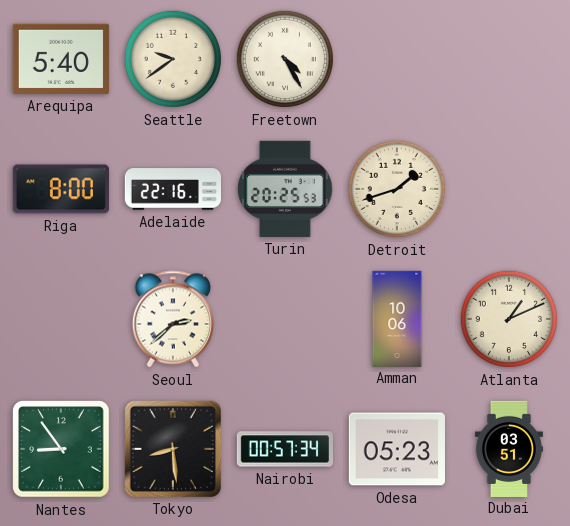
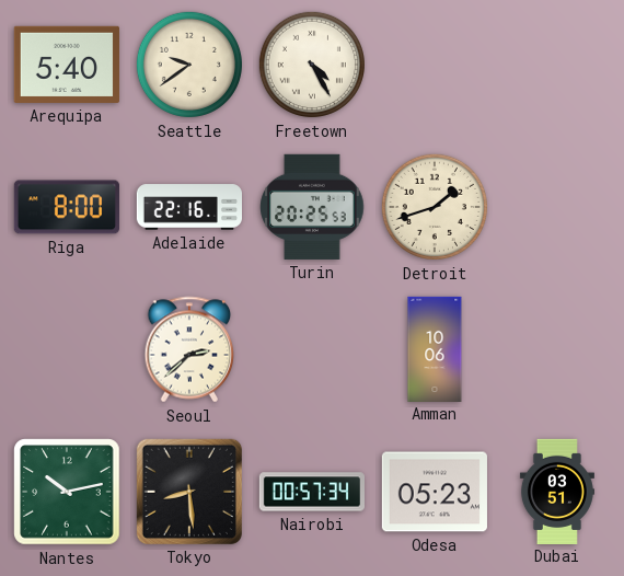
Atlanta: 1:11 -> none (509, 319)
Nantes: 8:54 -> 10:13 (67, 492)
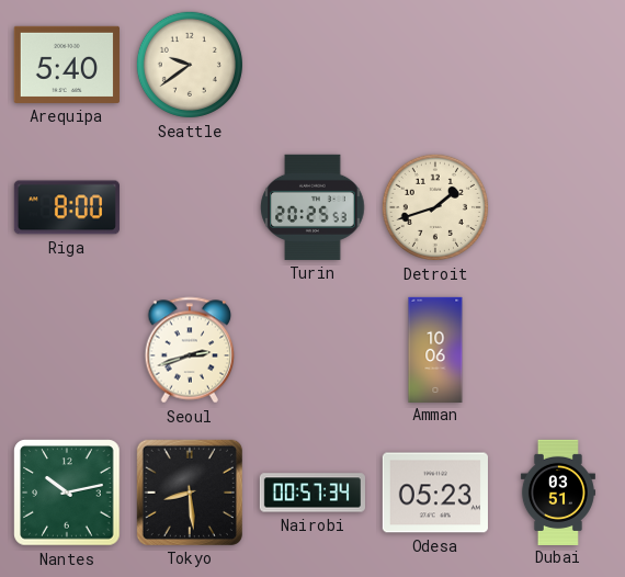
Freetown: 4:25 -> none (312, 65)
Adelaide: 22:16 -> none (188, 207)
Seoul: 2:38 -> 2:42 (190, 350)
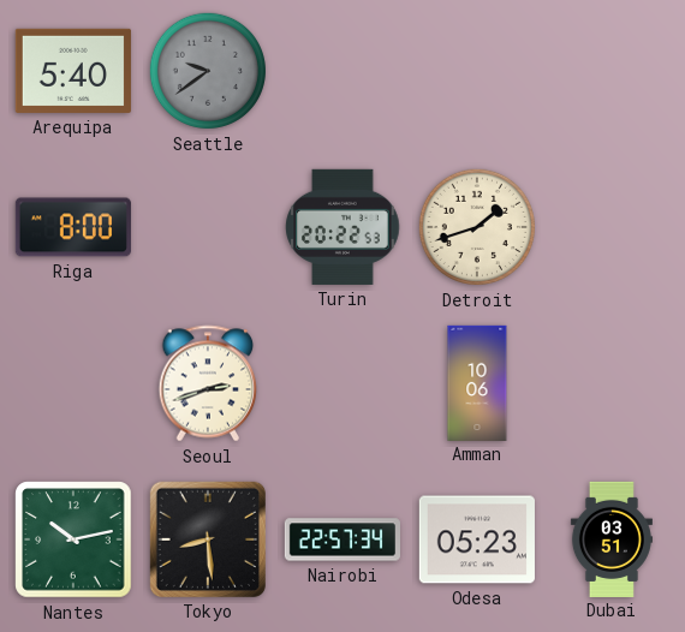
Seattle dial: cream -> grey (208, 71)
Turin: 20:25 -> 20:22 (342, 227)
Nairobi: 00:57 -> 22:57 (341, 539)
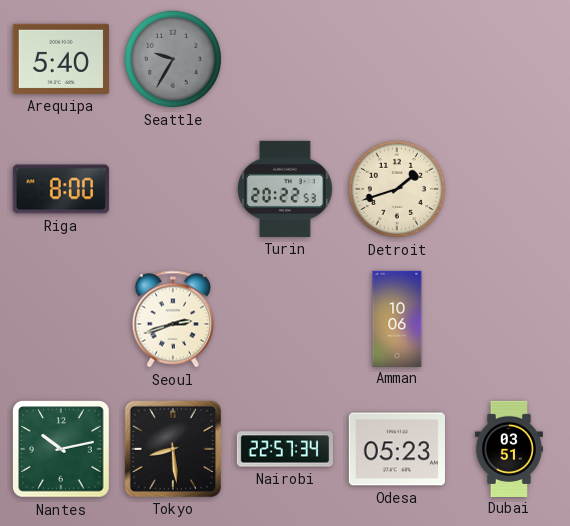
Seattle: 9:39 -> 9:35 (173, 59)
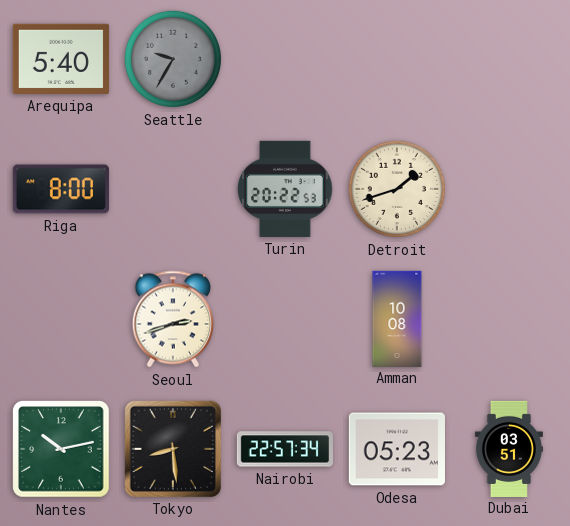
Amman: 10:06 -> 10:08 (397, 318)
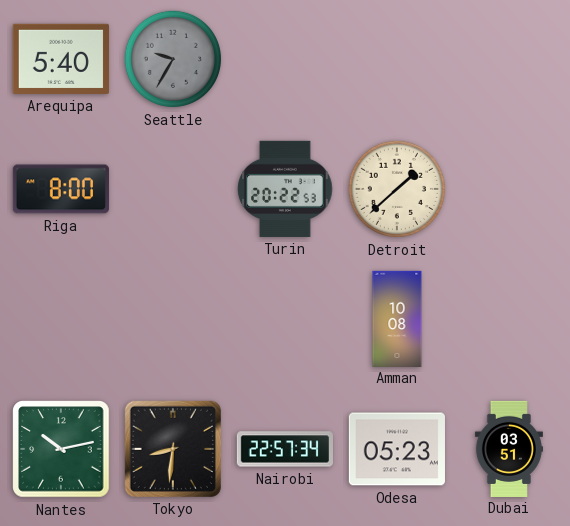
Detroit: 1:42 -> 1:38 (397, 189)
Seoul: 2:42 -> none (173, 319)
Tokyo: 8:29 -> 8:31 (173, 449)
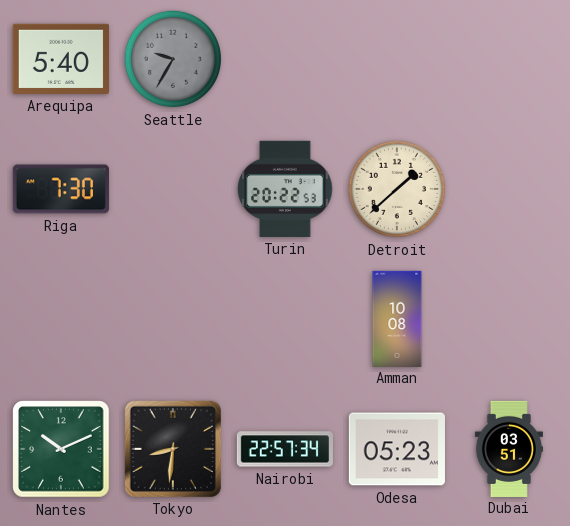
Riga: 8:00 -> 7:30 (61, 189)
Nantes: 10:13 -> 10:11 (61, 449)
